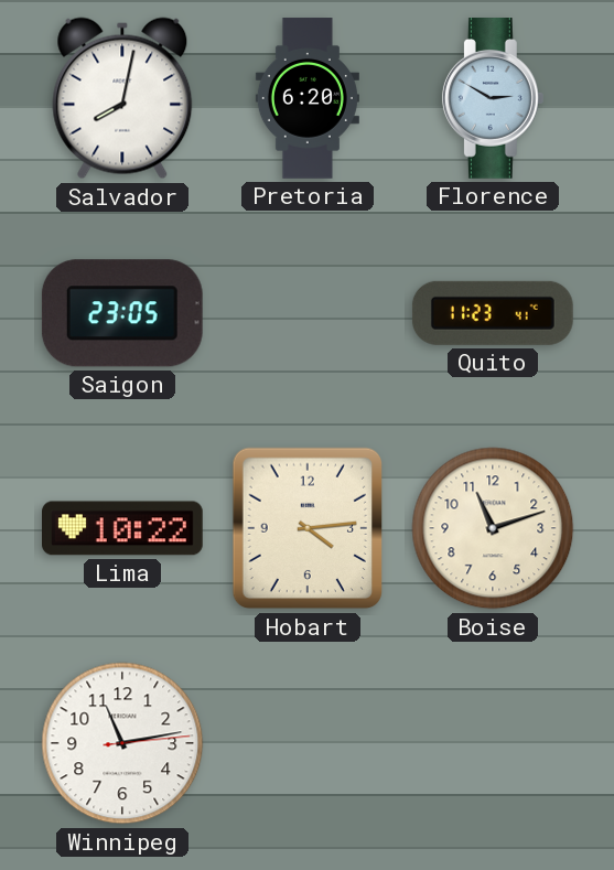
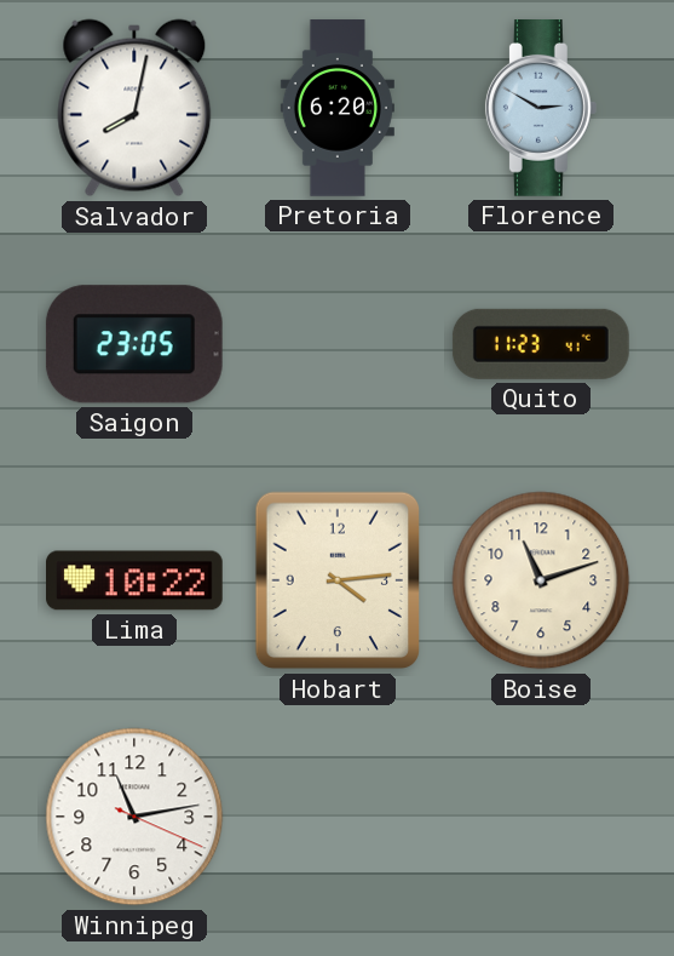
Winnipeg: 11:13:14 -> 11:13:19 (134, 817)
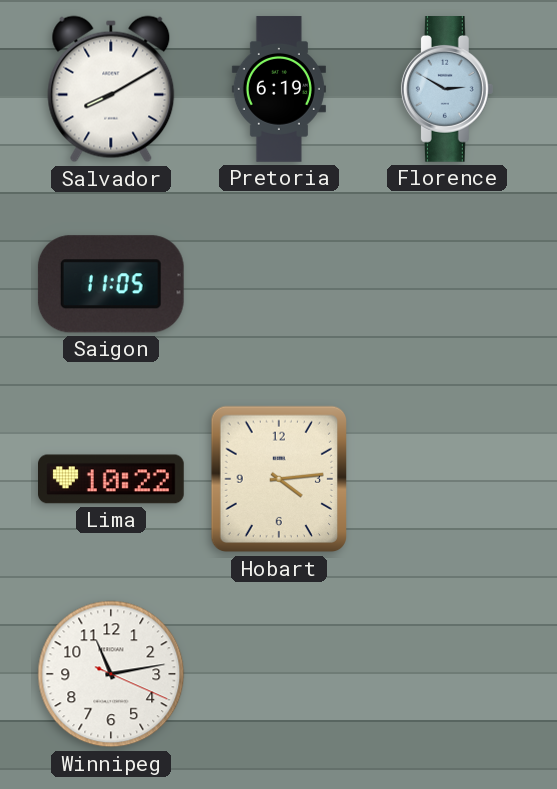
Salvador: 8:02 -> 8:10 (111, 89)
Pretoria: 6:20 -> 6:19 (279, 89)
Saigon: 23:05 -> 11:05 (111, 284)
Quito: 11:23 -> none (541, 344)
Boise: 11:12 -> none (541, 580)
